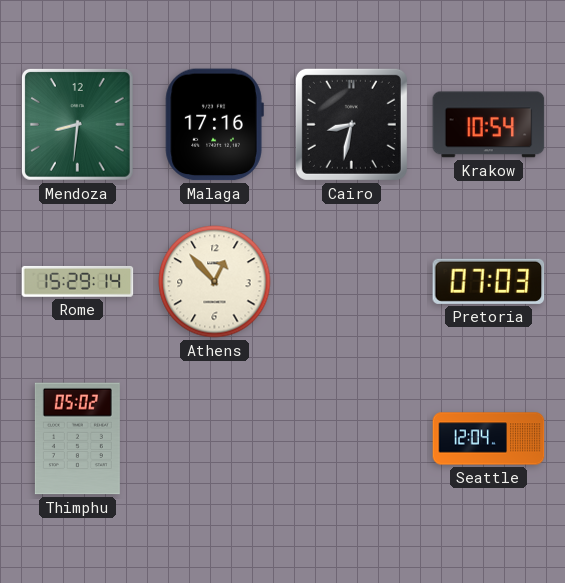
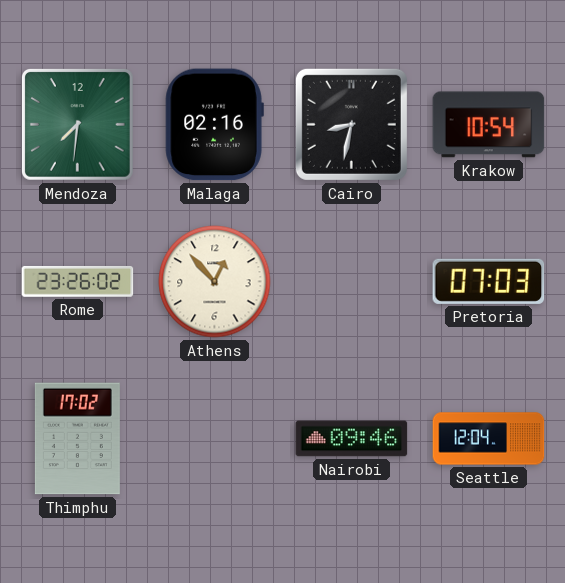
Mendoza: 8:31 -> 7:31 (78, 125)
Malaga: 17:16 -> 02:16 (214, 125)
Rome: 15:29 -> 23:26 (78, 281)
Thimphu: 05:02 -> 17:02 (77, 439)
Nairobi: none -> 09:46 (352, 439)
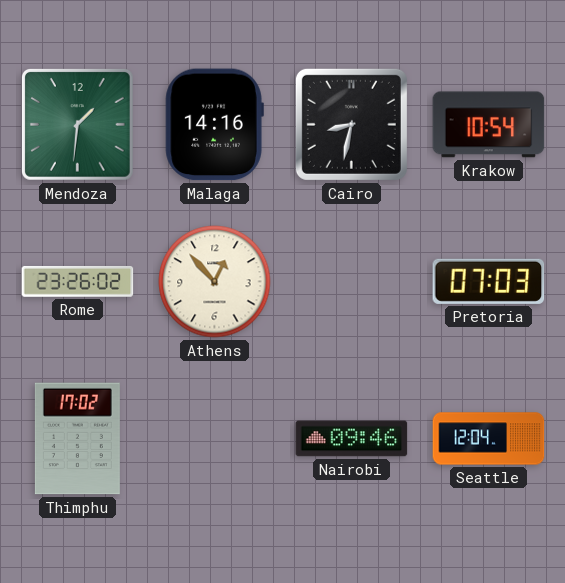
Mendoza: 7:31 -> 1:31 (78, 125)
Malaga: 02:16 -> 14:16 (214, 125)
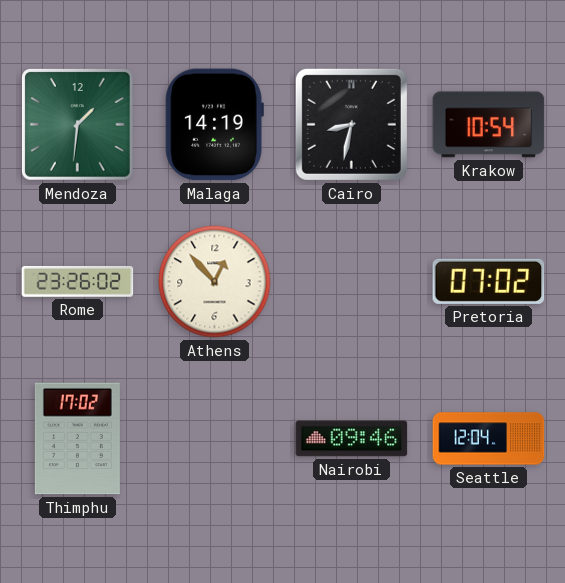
Malaga: 14:16 -> 14:19 (214, 125)
Pretoria: 07:03 -> 07:02 (489, 281)
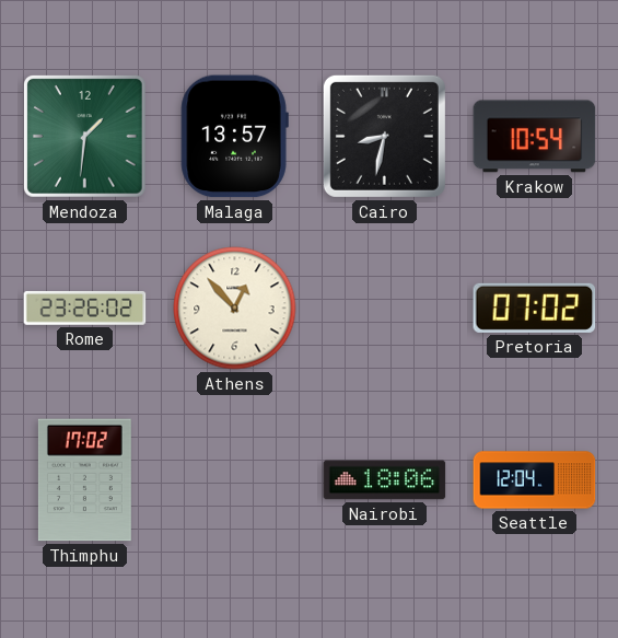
Malaga: 14:19 -> 13:57 (234, 137)
Nairobi: 09:46 -> 18:06 (385, 480)
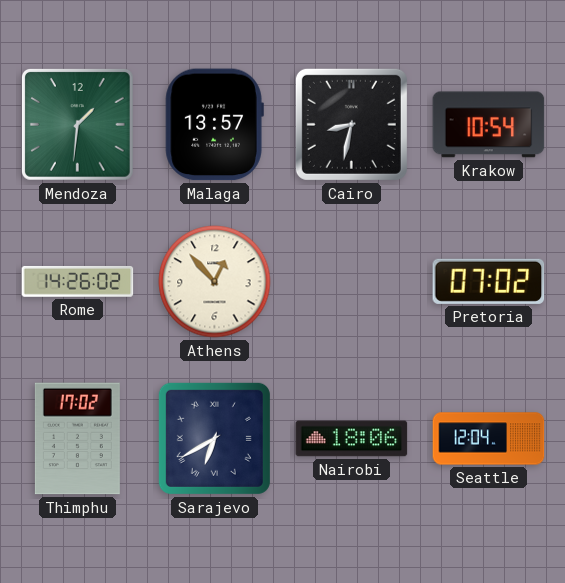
Rome: 23:26 -> 14:26 (78, 281)
Sarajevo: none -> 6:40 (214, 438)
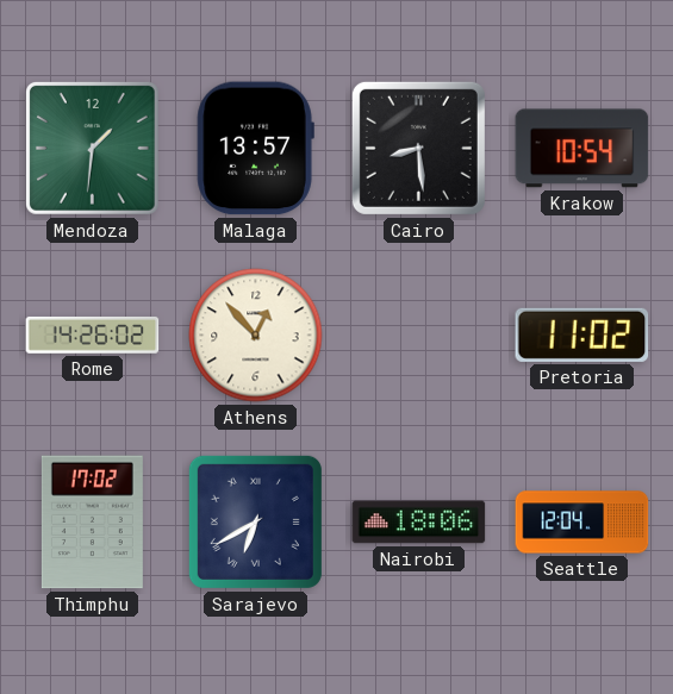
Cairo: 8:32 -> 8:29 (418, 148)
Pretoria: 07:02 -> 11:02 (582, 335)
